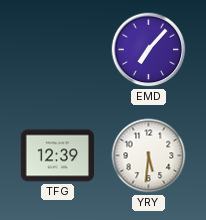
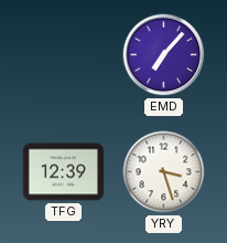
YRY: 5:31 -> 3:27 (164, 172)
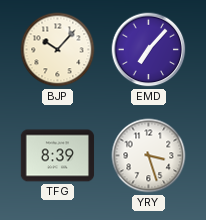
BJP: none -> 10:07 (58, 50)
TFG: 12:39 -> 8:39 (58, 156)
